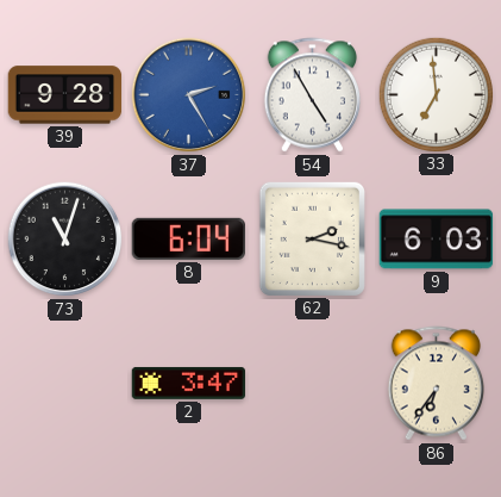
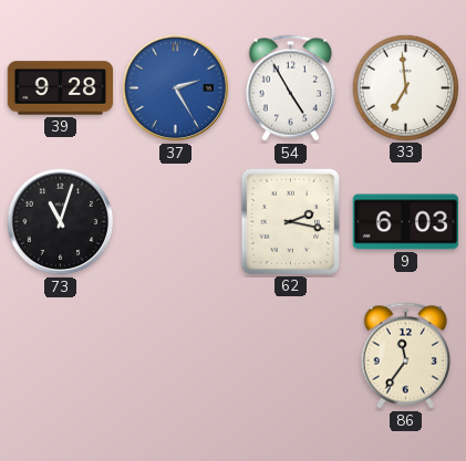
8: 6:04 -> none (188, 238)
2: 3:47 -> none (189, 383)
86: 6:36 -> 11:36 (405, 356)
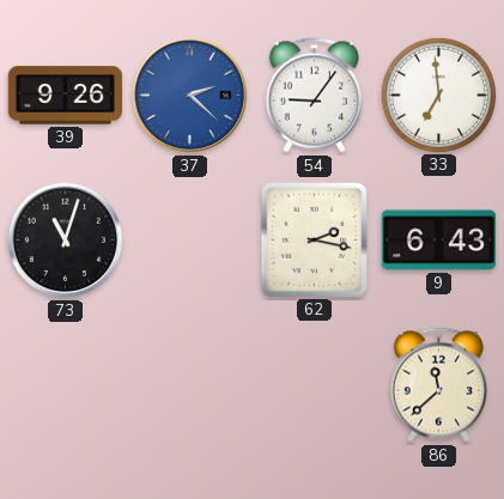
39: 9:28 -> 9:26 (66, 96)
37: 2:25 -> 2:22 (190, 96)
54: 4:55 -> 9:06 (314, 96)
9: 6:03 -> 6:43 (439, 241)
86: 11:36 -> 11:38 (438, 385)
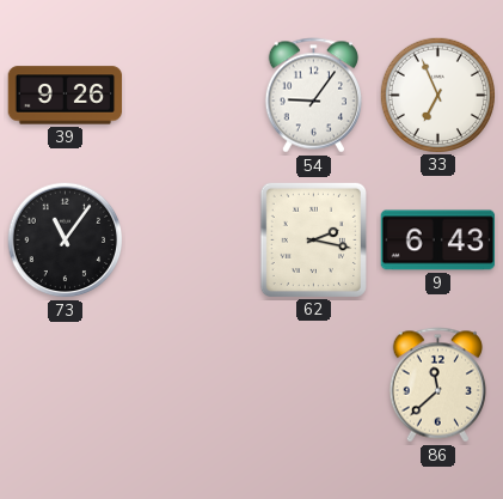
37: 2:22 -> none (190, 96)
33: 6:59 -> 6:56 (437, 95)
73: 11:03 -> 11:06 (66, 241)
